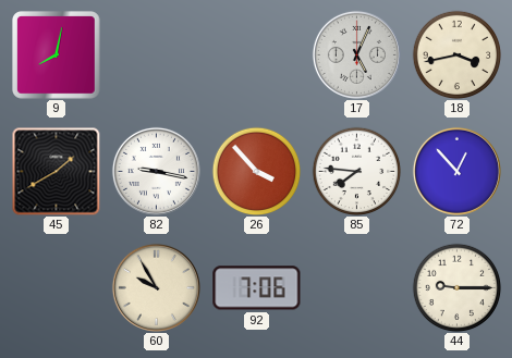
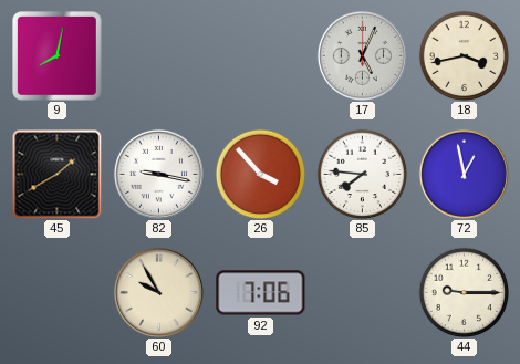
72: 12:53 -> 12:58 (464, 174)
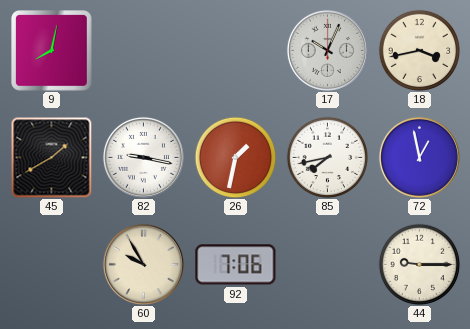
17: 5:04 -> 10:04 (327, 50)
26: 3:53 -> 1:32 (235, 157)
85: 7:46 -> 7:43 (327, 157)
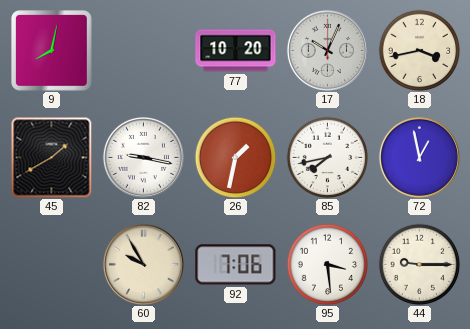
77: none -> 10:20 (236, 51)
95: none -> 3:29 (327, 264)
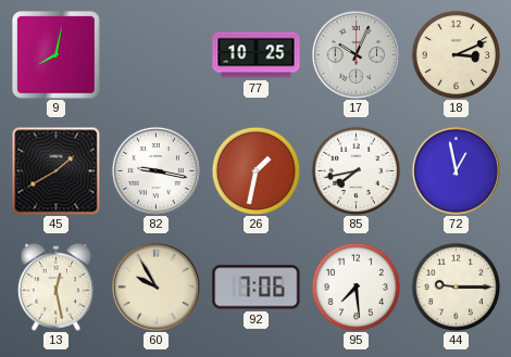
77: 10:20 -> 10:25 (257, 55)
18: 3:43 -> 3:11 (456, 54)
13: none -> 12:28 (55, 286)
95: 3:29 -> 7:29 (356, 286)
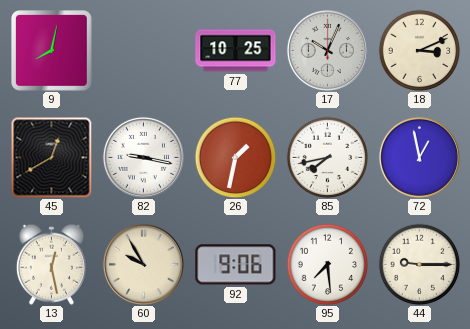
45: 1:40 -> 12:40 (51, 157)
92: 7:06 -> 9:06 (236, 265)
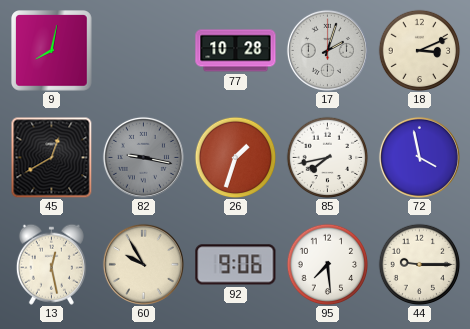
77: 10:25 -> 10:28 (236, 51)
17: 10:04 -> 2:03 (327, 50)
82 dial: white -> grey (143, 157)
26: 1:32 -> 1:33 (235, 157)
72: 12:58 -> 3:58 (419, 157)
